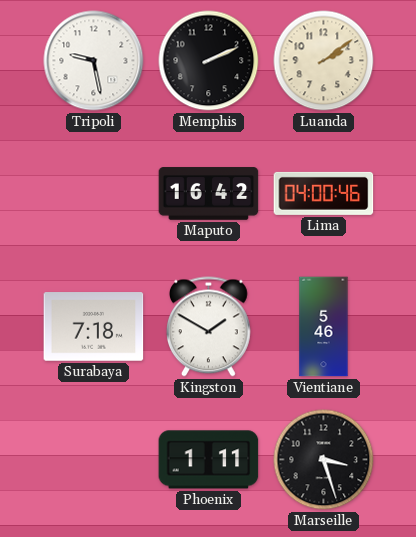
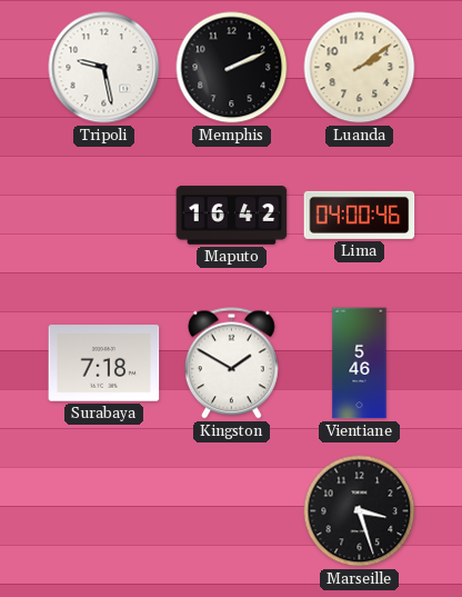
Phoenix: 1:11 -> none (209, 460)
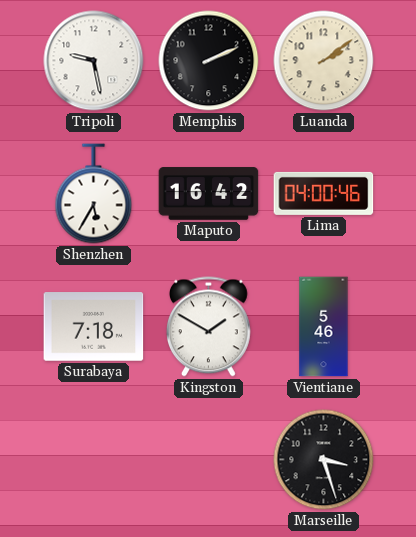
Shenzhen: none -> 5:35 (94, 194)
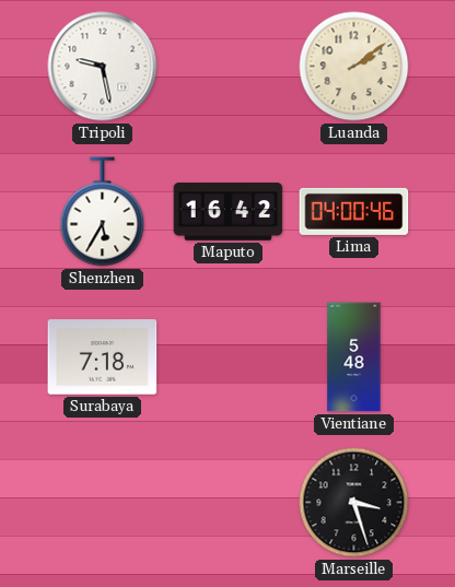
Memphis: 2:11 -> none (209, 61)
Kingston: 1:50 -> none (208, 327)
Vientiane: 5:46 -> 5:48 (354, 357)
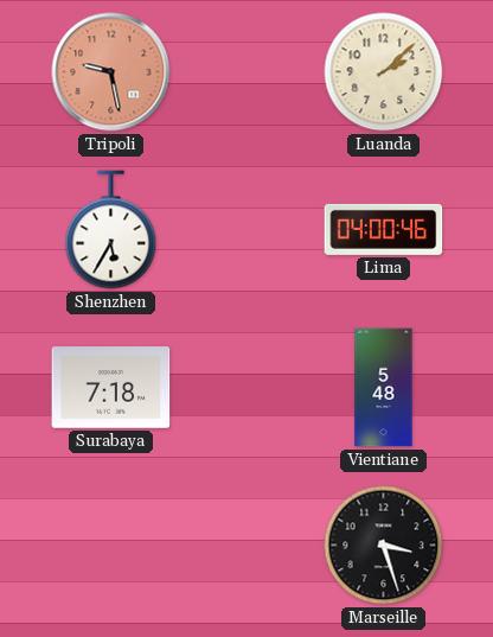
Tripoli dial: white -> salmon (111, 72)
Luanda: 2:09 -> 2:08 (384, 72)
Maputo: 16:42 -> none (229, 212)
